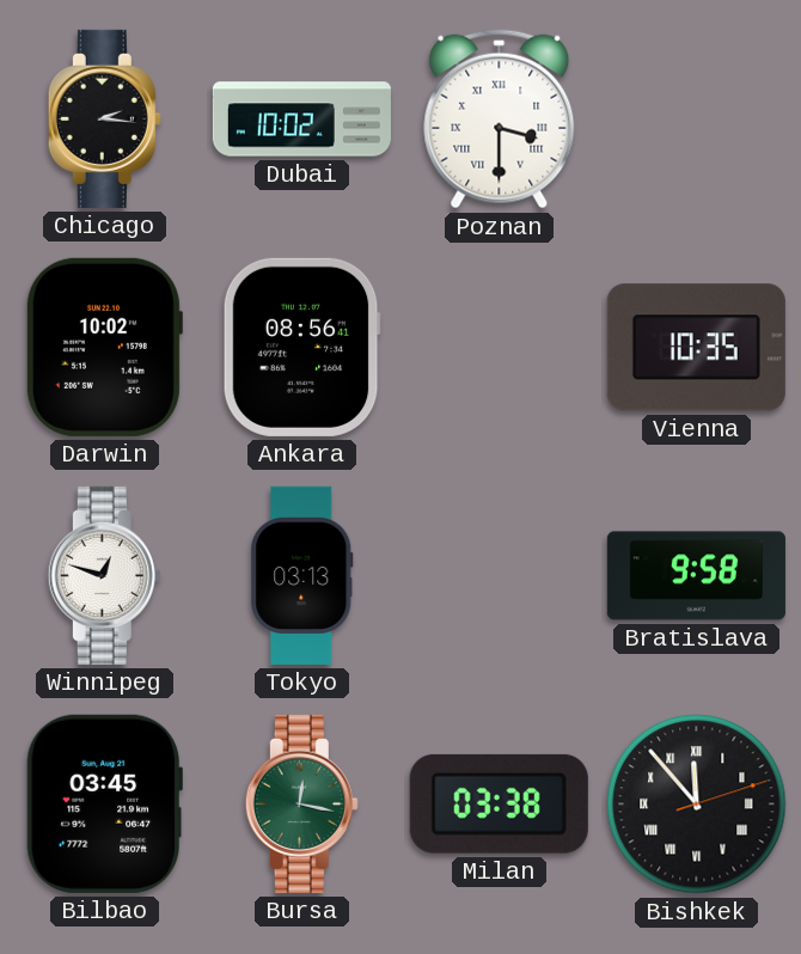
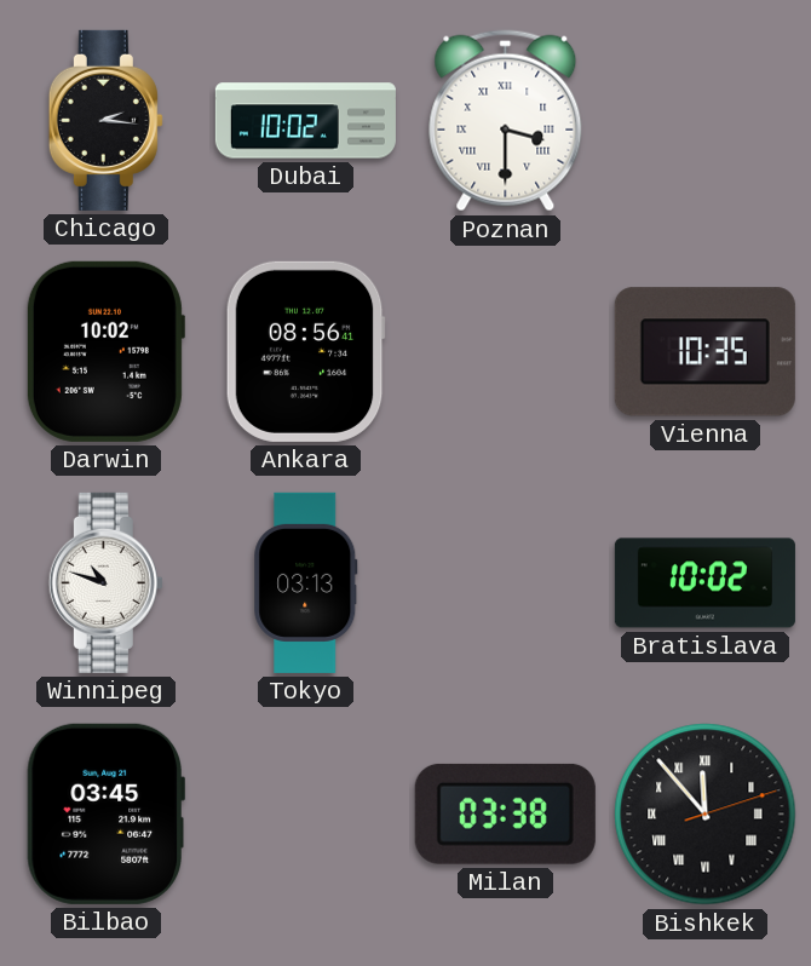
Winnipeg: 12:48 -> 10:48 (105, 582)
Bratislava: 9:58 -> 10:02 (704, 583)
Bursa: 12:17 -> none (301, 803)
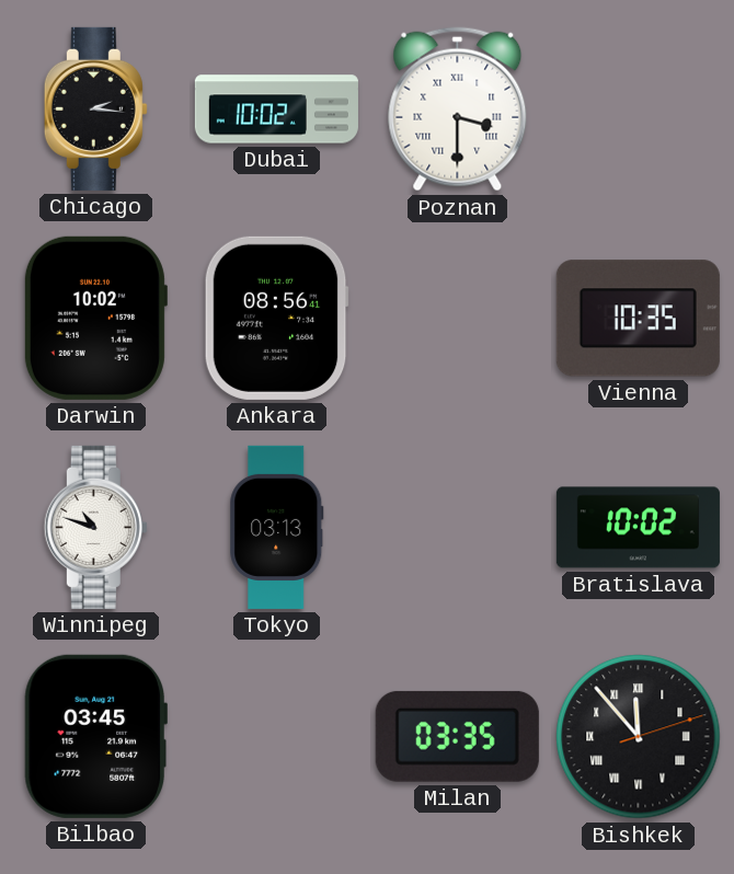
Milan: 03:38 -> 03:35 (457, 736)
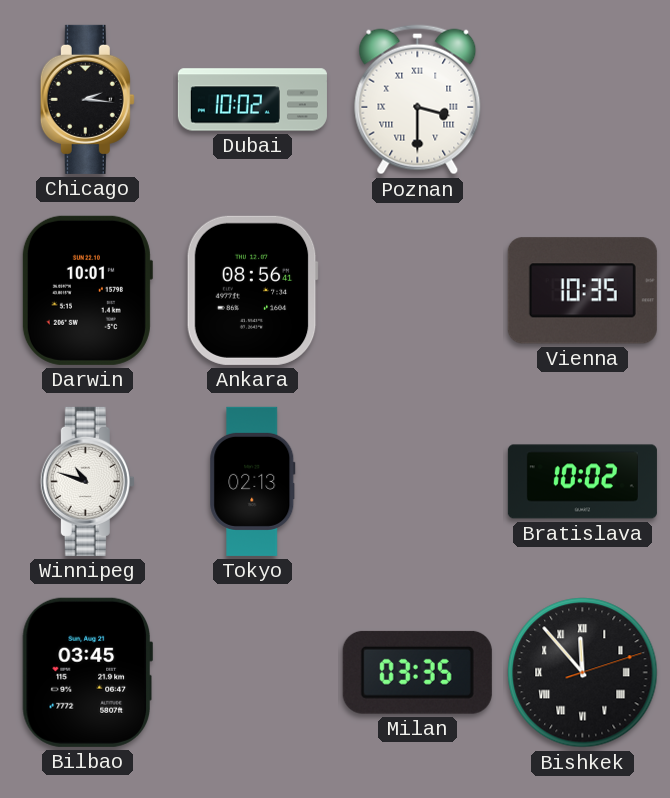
Darwin: 10:02 -> 10:01 (87, 290)
Tokyo: 03:13 -> 02:13 (253, 481)
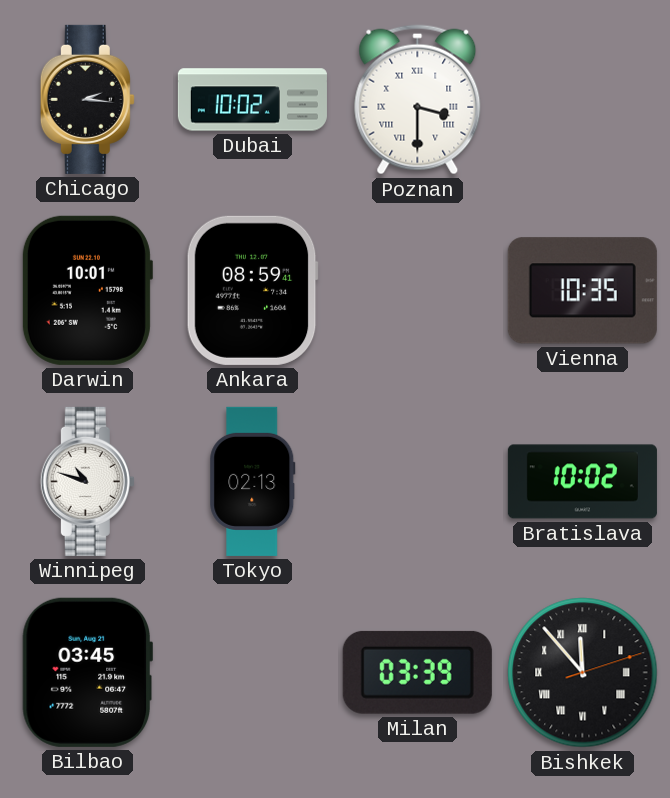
Ankara: 08:56 -> 08:59 (252, 290)
Milan: 03:35 -> 03:39 (417, 672)
